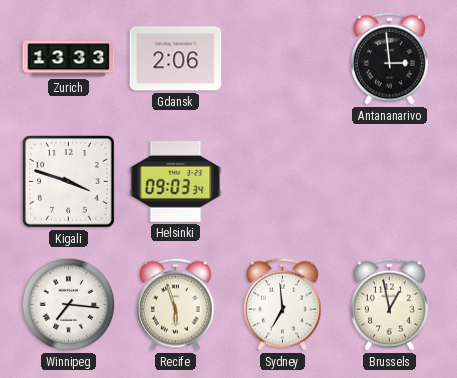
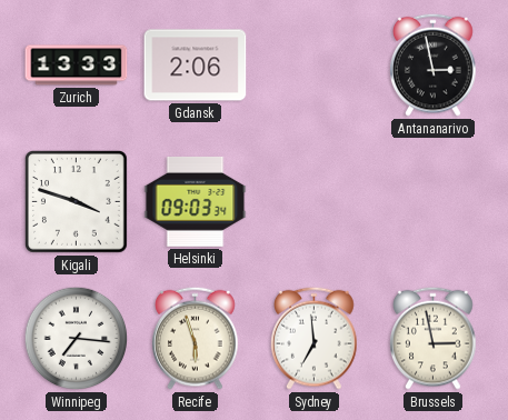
Antananarivo: 2:59 -> 2:58 (434, 64)
Brussels: 12:58 -> 2:58 (434, 338)
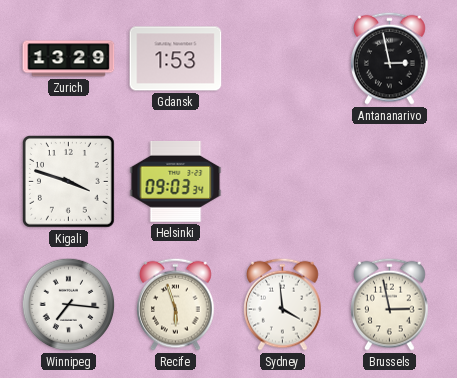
Zurich: 13:33 -> 13:29 (69, 59)
Gdansk: 2:06 -> 1:53 (176, 59)
Sydney: 6:59 -> 3:59 (283, 304)
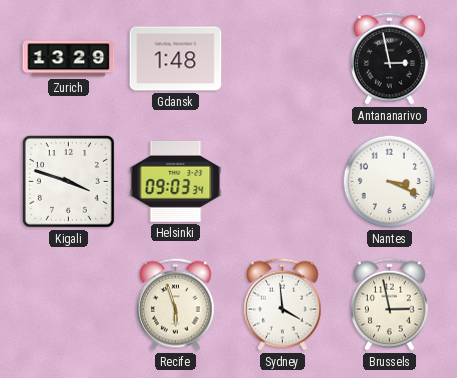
Gdansk: 1:53 -> 1:48 (176, 59)
Nantes: none -> 3:19 (390, 182)
Winnipeg: 7:16 -> none (69, 305)
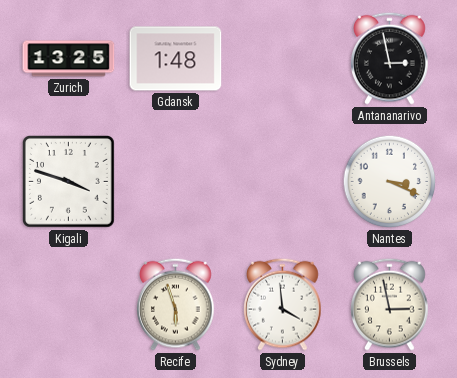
Zurich: 13:29 -> 13:25 (69, 59)
Helsinki: 09:03 -> none (176, 181)
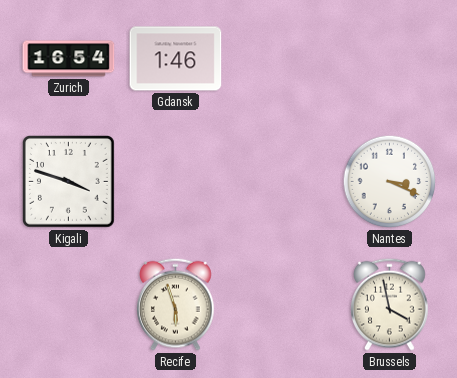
Zurich: 13:25 -> 16:54 (69, 59)
Gdansk: 1:48 -> 1:46 (176, 59)
Antananarivo: 2:58 -> none (390, 58)
Sydney: 3:59 -> none (283, 304)
Brussels: 2:58 -> 3:58 (390, 304)
